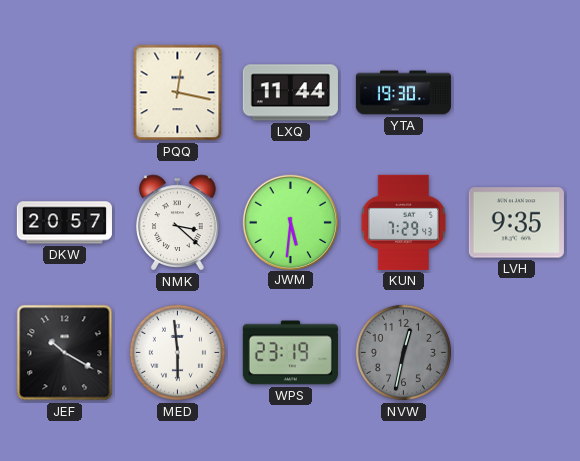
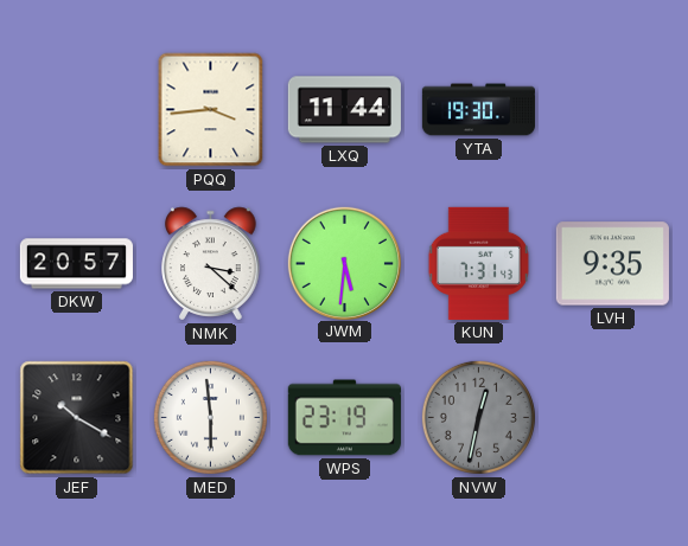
PQQ: 12:17 -> 3:44 (211, 110)
KUN: 7:29 -> 7:31 (478, 263)
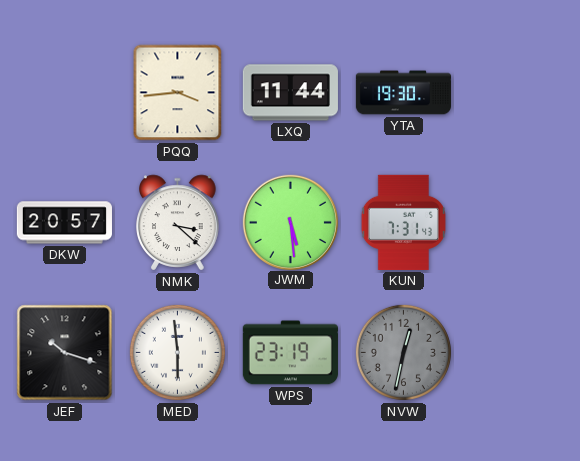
JWM: 5:31 -> 5:29 (290, 222)
LVH: 9:35 -> none (612, 264)
JEF: 10:20 -> 10:18 (65, 353)
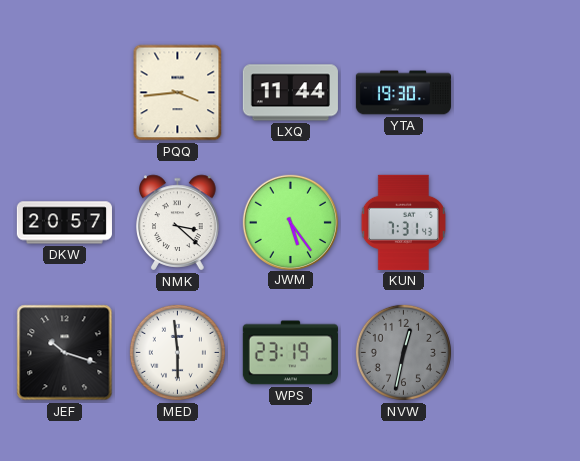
JWM: 5:29 -> 5:24 (290, 222)
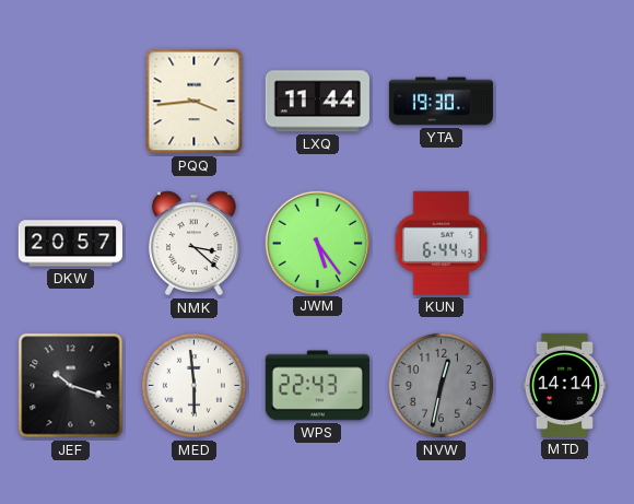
KUN: 7:31 -> 6:44 (441, 243)
WPS: 23:19 -> 22:43 (317, 386)
MTD: none -> 14:14 (564, 385)
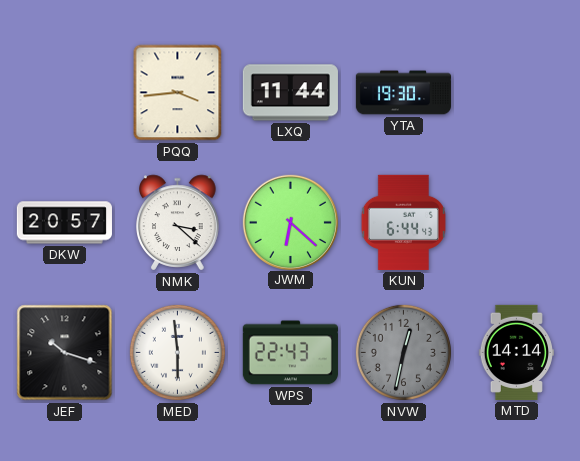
JWM: 5:24 -> 6:22 (290, 222)
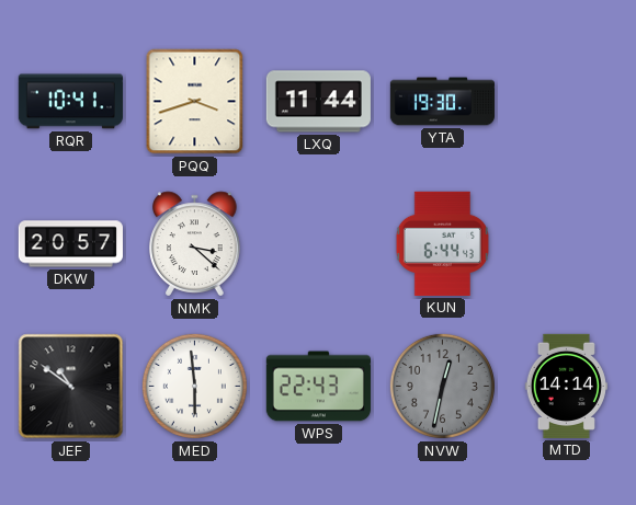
RQR: none -> 10:41 (70, 102)
PQQ: 3:44 -> 3:42 (195, 102)
JWM: 6:22 -> none (290, 222)
JEF: 10:18 -> 10:51 (71, 387)
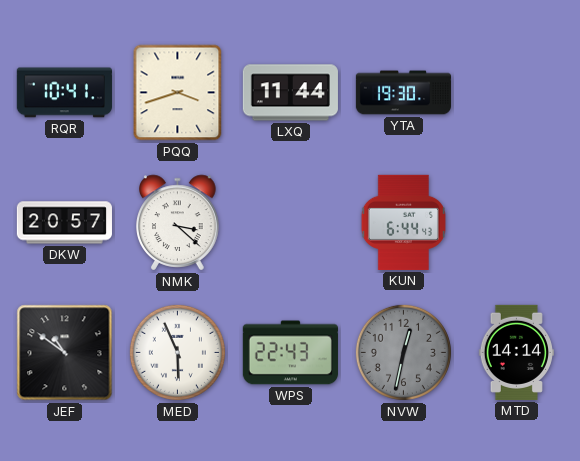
MED: 5:59 -> 5:56 (177, 352)
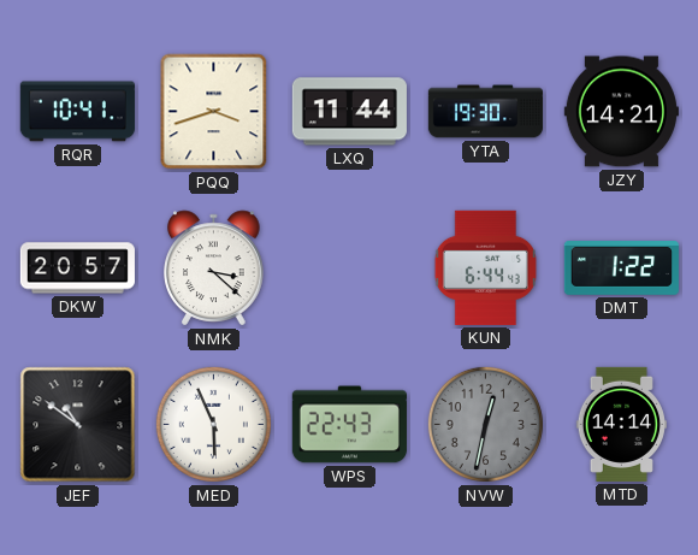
JZY: none -> 14:21 (621, 112)
DMT: none -> 1:22 (621, 268)
